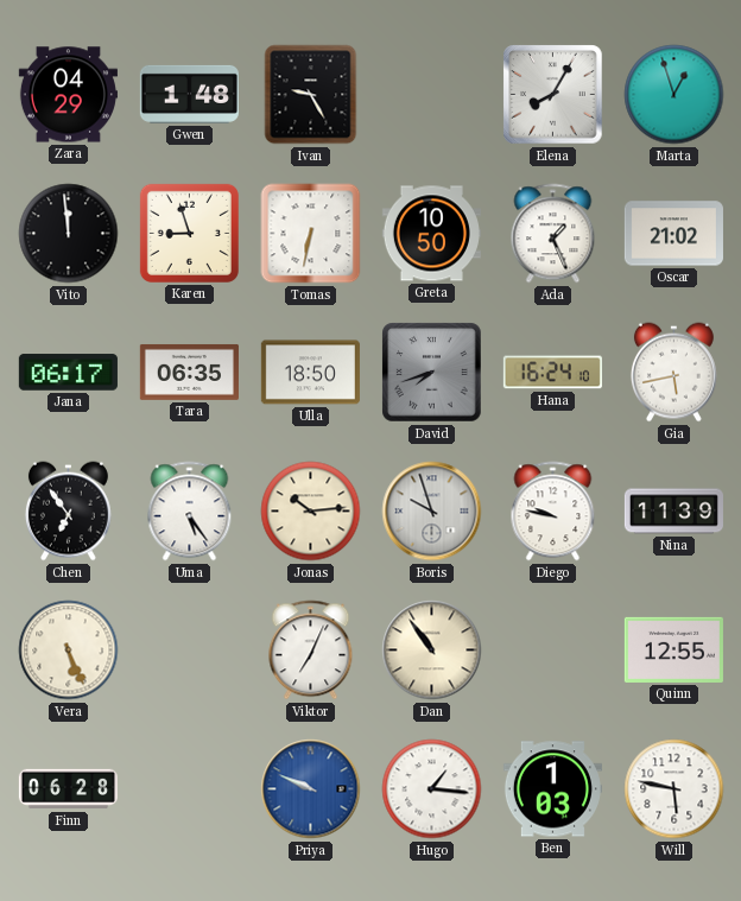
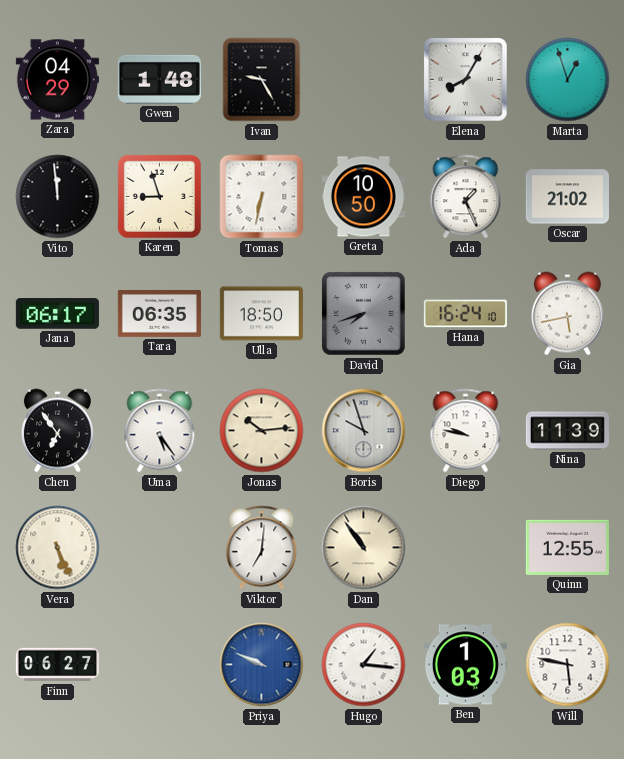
Viktor: 7:04 -> 7:01 (262, 548)
Finn: 06:28 -> 06:27 (57, 665)
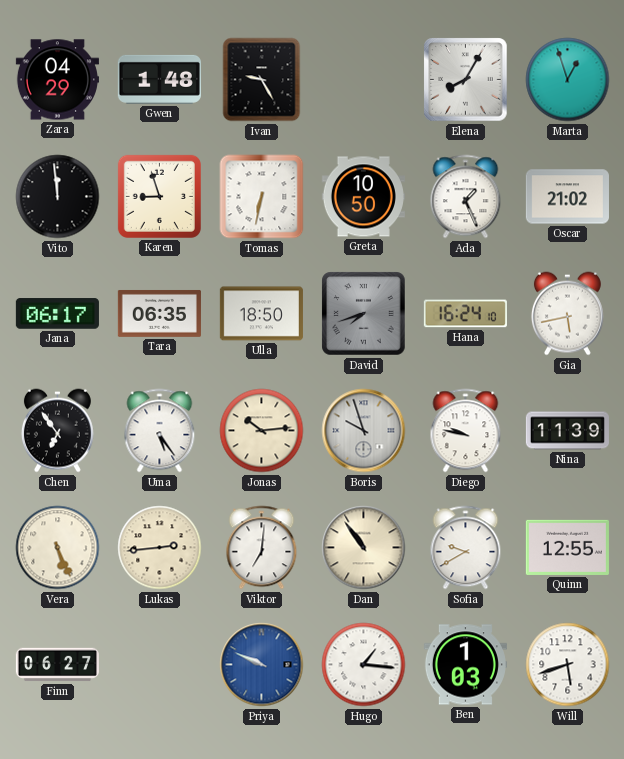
Lukas: none -> 2:44 (160, 548)
Sofia: none -> 9:40 (466, 548)
Will: 5:47 -> 5:42 (568, 665)
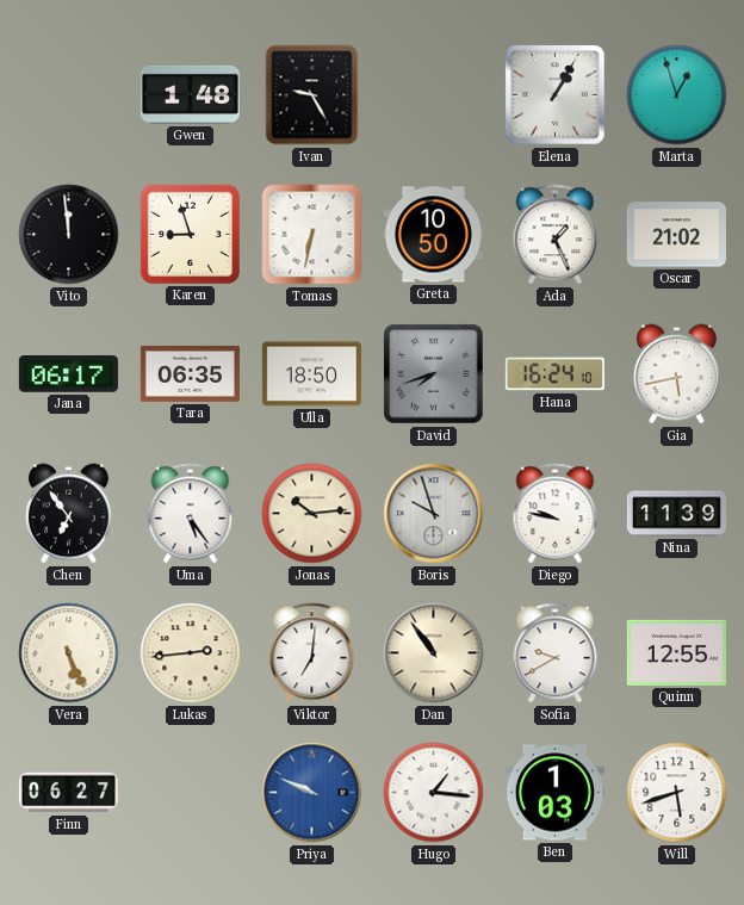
Zara: 04:29 -> none (57, 80)
Elena: 8:05 -> 1:05 (556, 95)
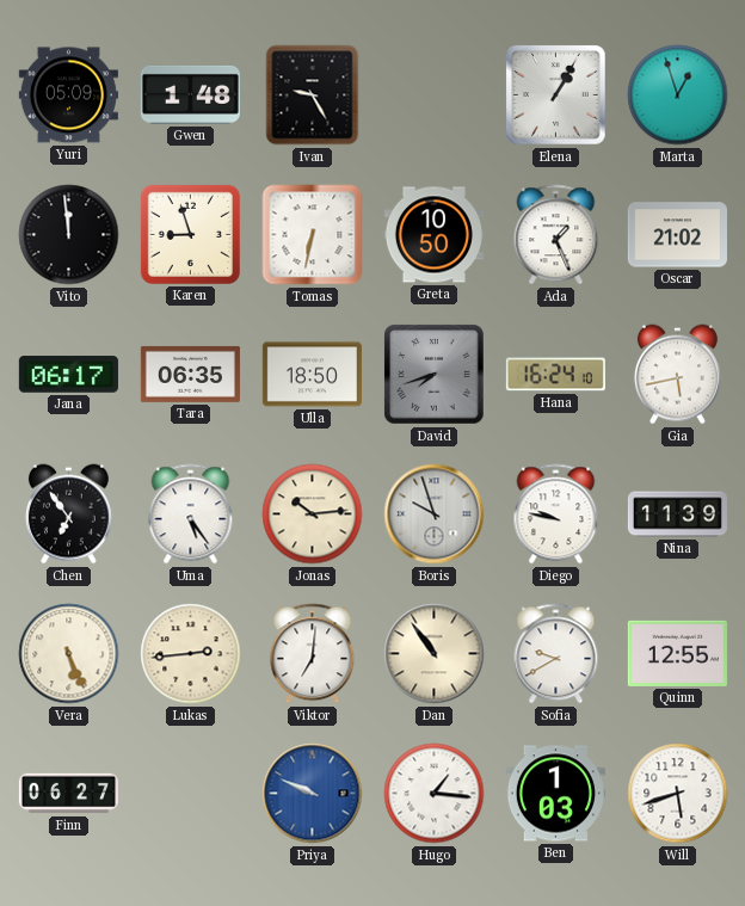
Yuri: none -> 05:09 (68, 95)
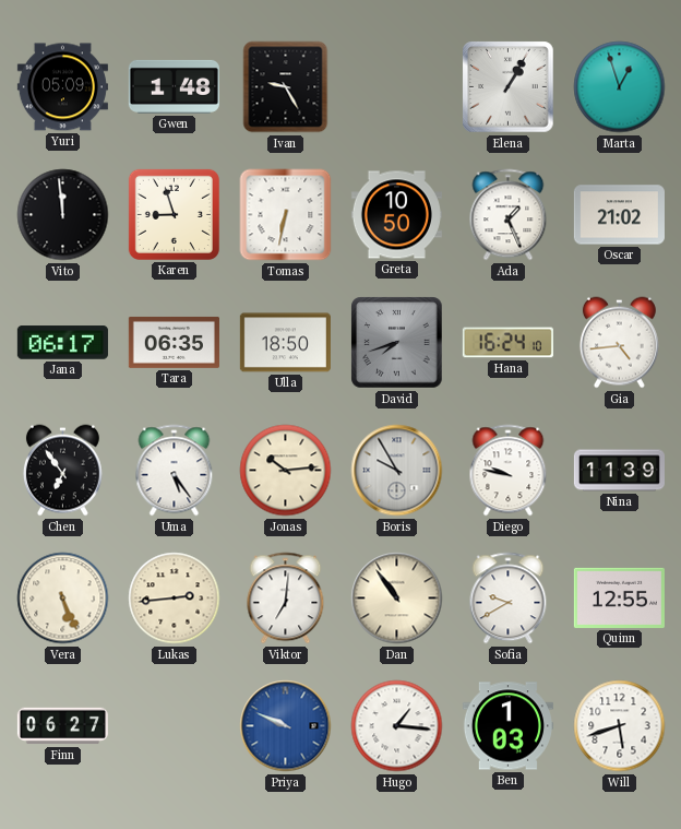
Gia: 5:43 -> 4:44 (619, 343)
Boris: 9:57 -> 9:55 (397, 471)
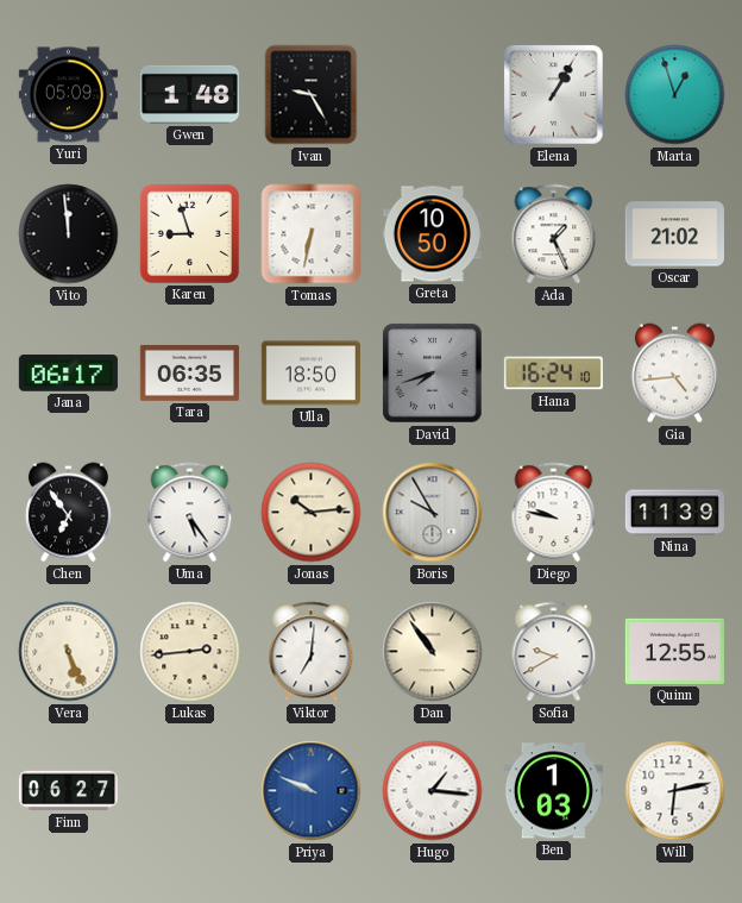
Will: 5:42 -> 6:13 (675, 791)
